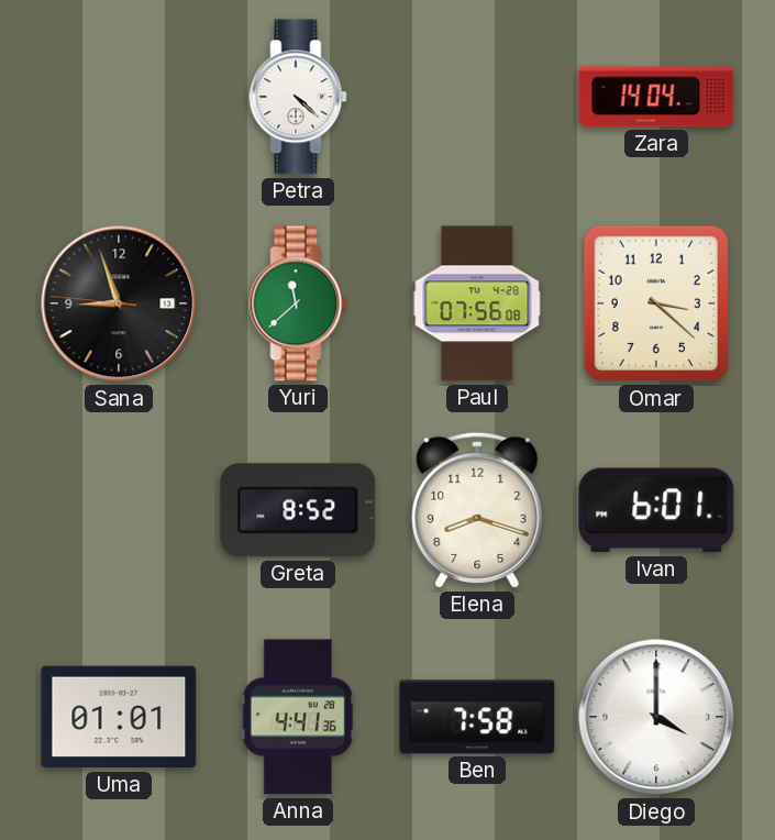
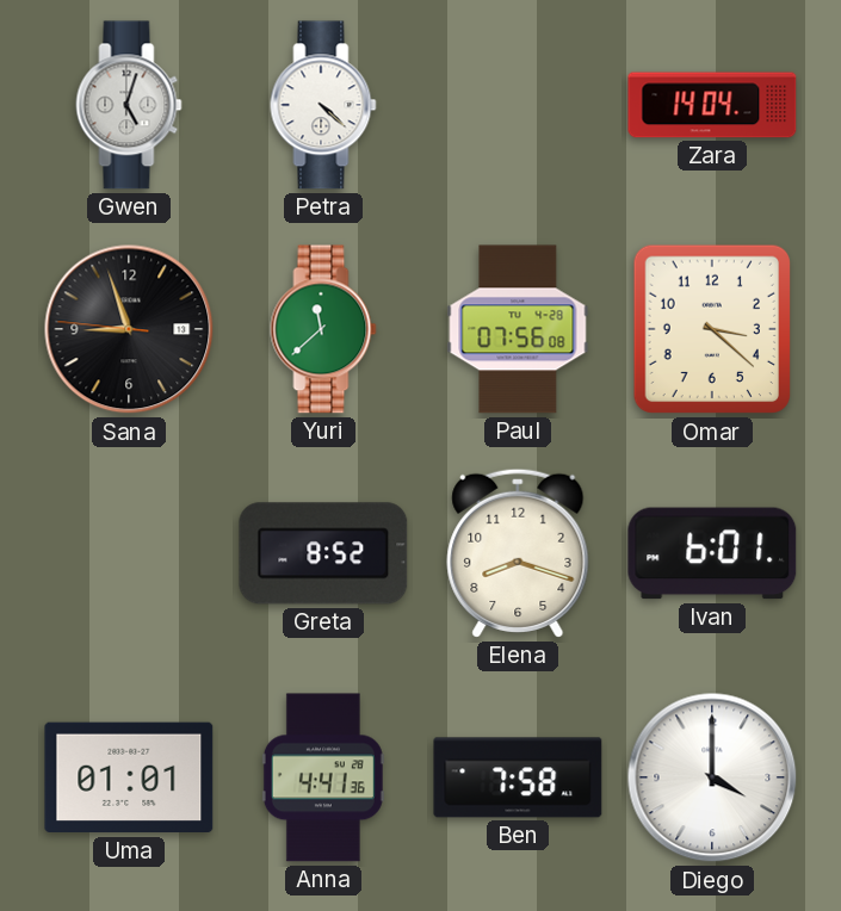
Gwen: none -> 5:03 (129, 105)
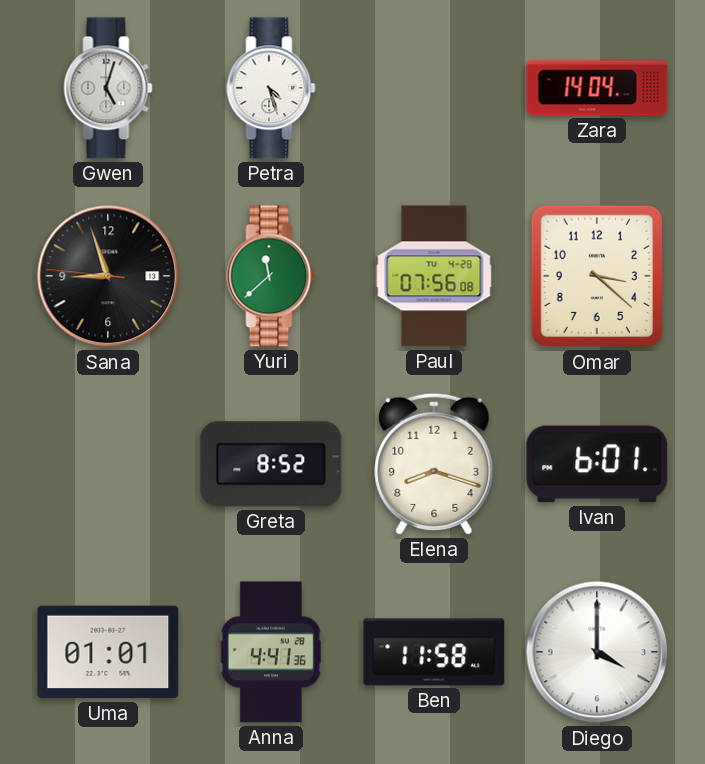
Petra: 4:22 -> 4:27 (271, 88)
Ben: 7:58 -> 11:58 (434, 652)
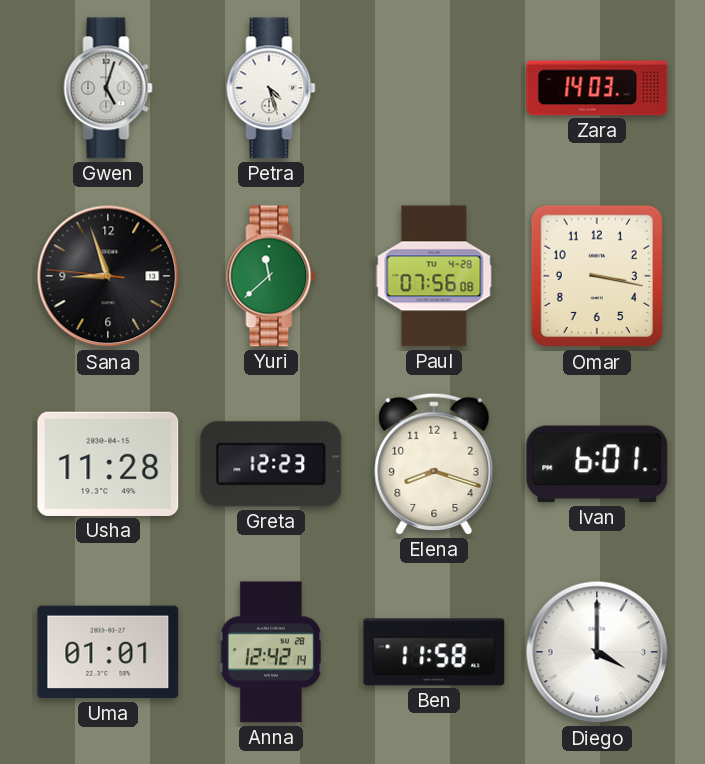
Zara: 14:04 -> 14:03 (597, 88)
Omar: 3:22 -> 3:17 (596, 276)
Usha: none -> 11:28 (108, 464)
Greta: 8:52 -> 12:23 (271, 464)
Anna: 4:41 -> 12:42 (271, 652)
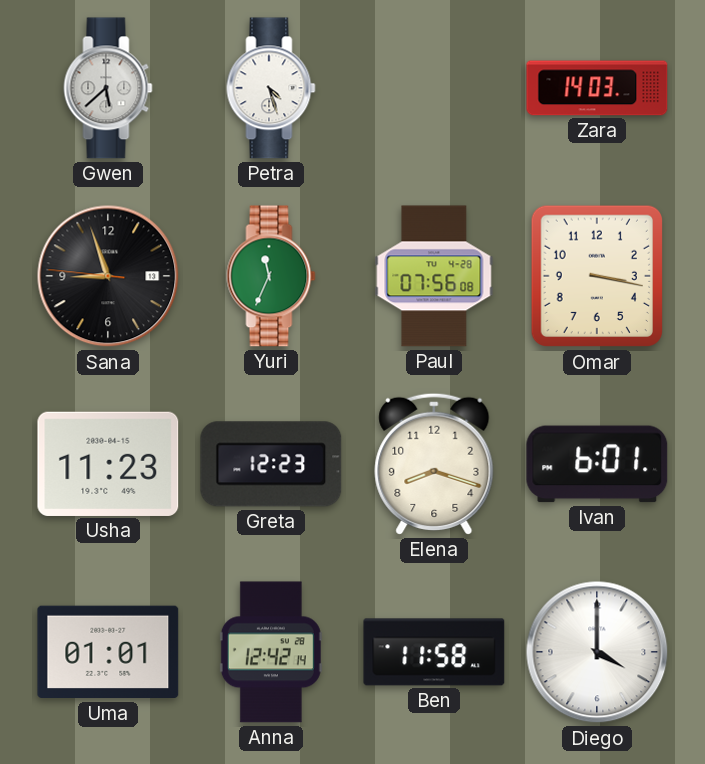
Gwen: 5:03 -> 5:38 (108, 88)
Yuri: 11:38 -> 11:34 (271, 276)
Usha: 11:28 -> 11:23 (108, 464)
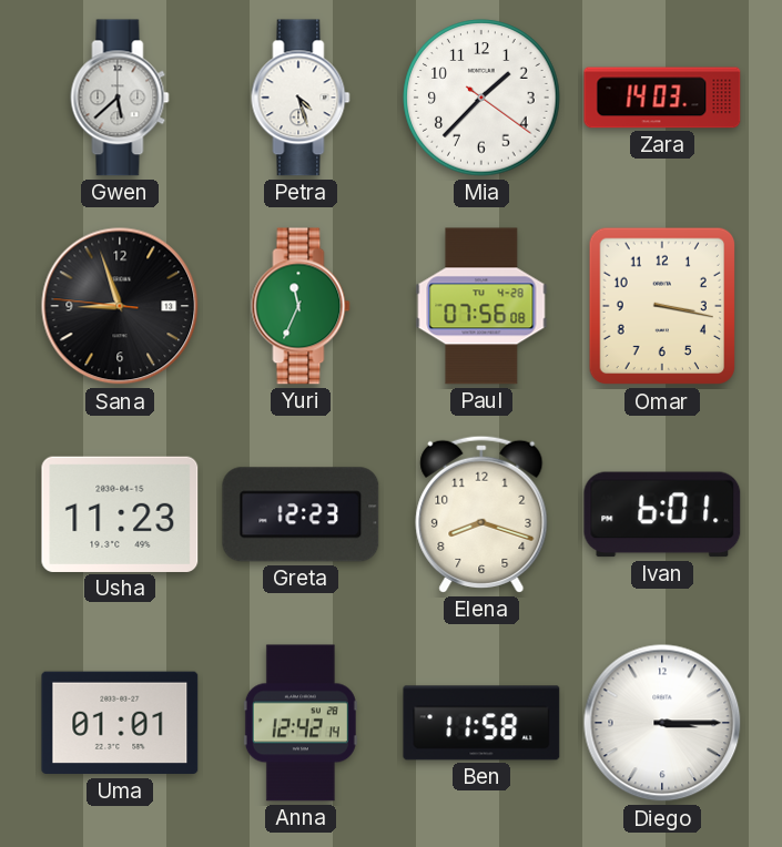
Mia: none -> 1:37 (481, 98)
Diego: 4:00 -> 3:15 (662, 723)
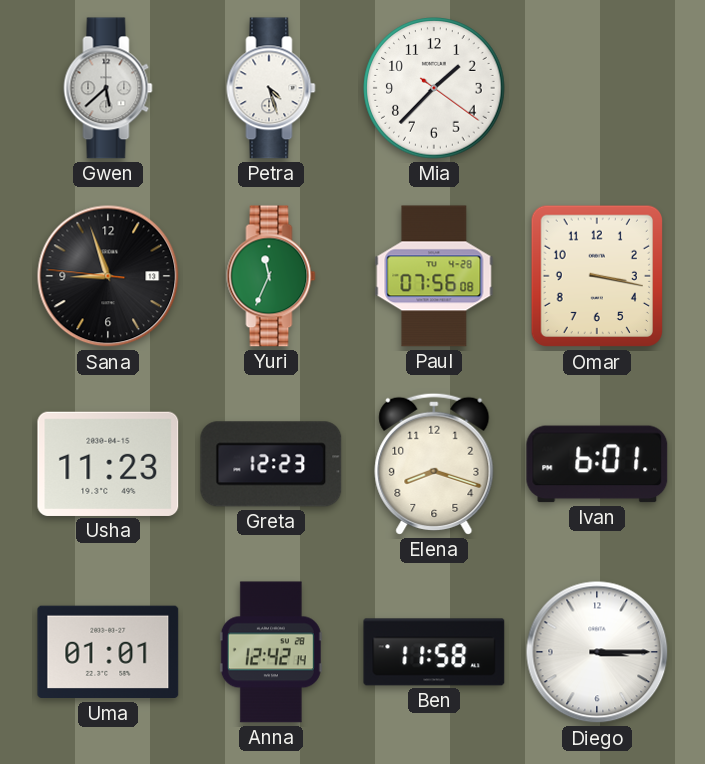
Zara: 14:03 -> none (662, 98)
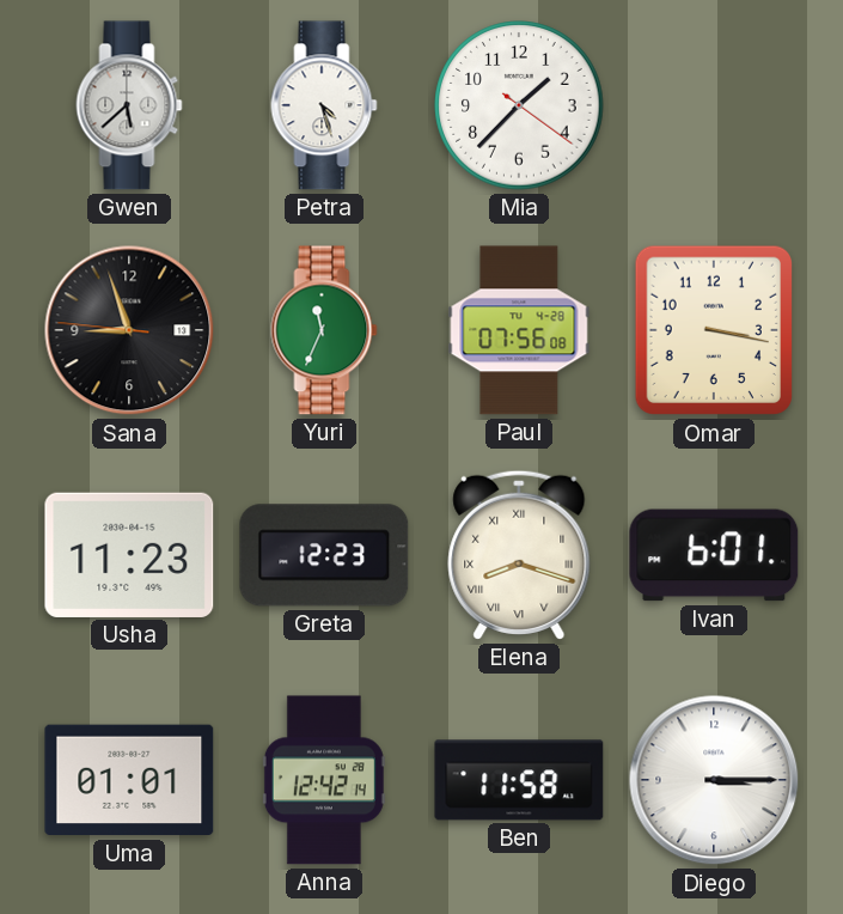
Elena numerals: Arabic -> Roman (519, 555)
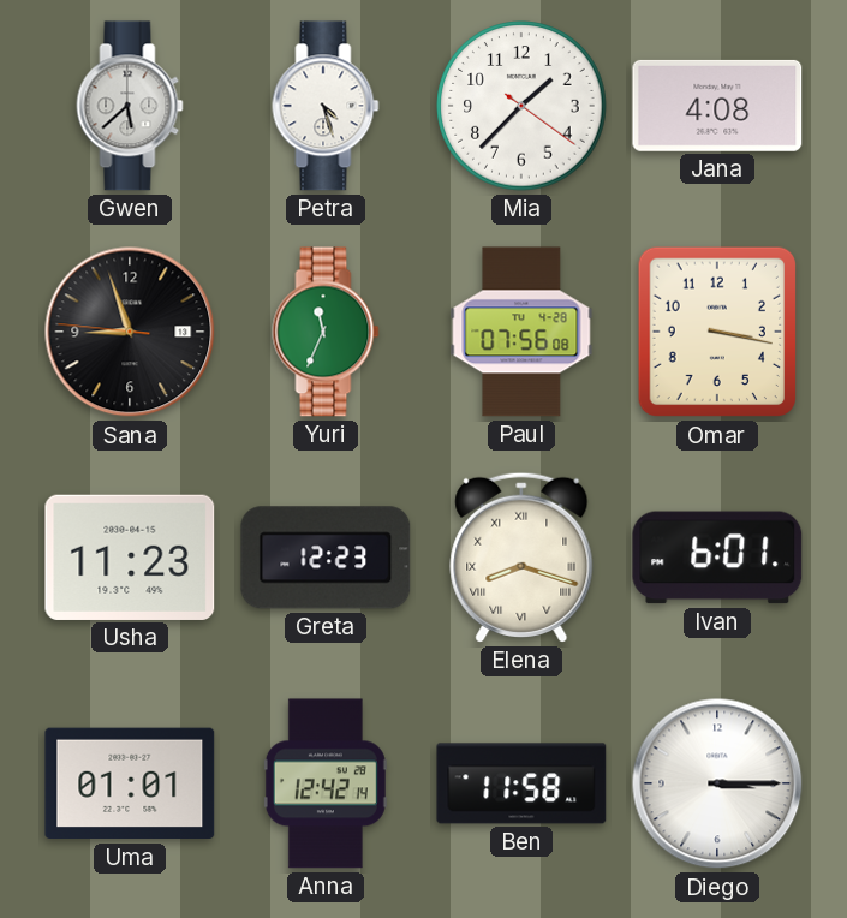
Jana: none -> 4:08 (717, 106)
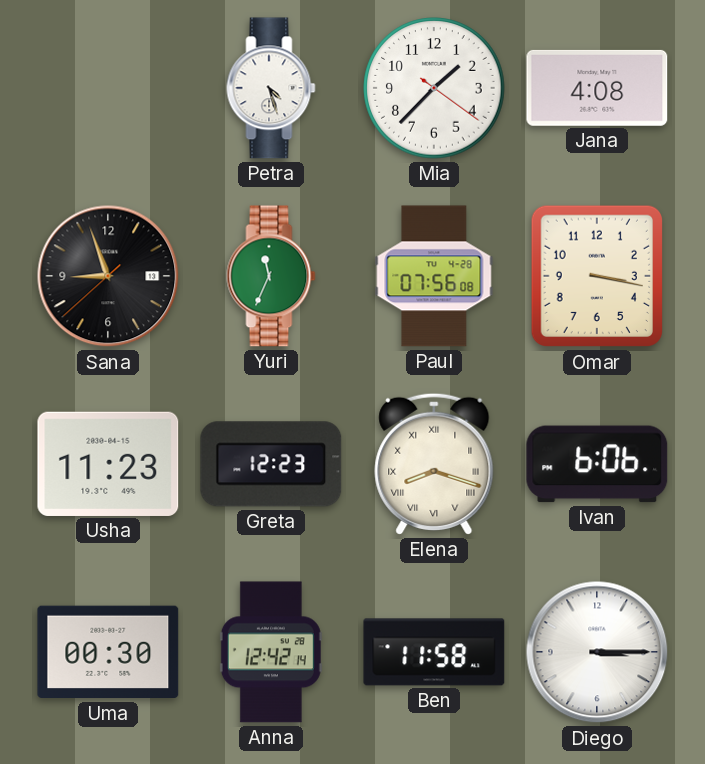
Gwen: 5:38 -> none (130, 106)
Sana: 8:56:46 -> 8:56:38 (108, 276)
Ivan: 6:01 -> 6:06 (597, 464)
Uma: 01:01 -> 00:30 (108, 652)
